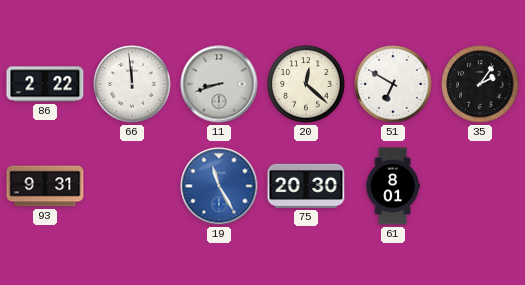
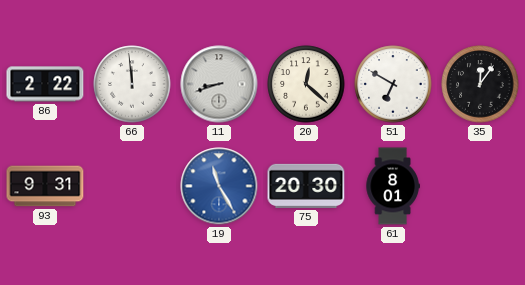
35: 2:06 -> 12:06 (480, 84)
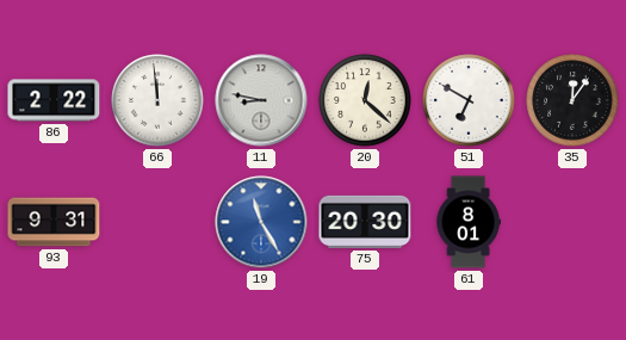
11: 8:42 -> 8:47 (261, 100)
